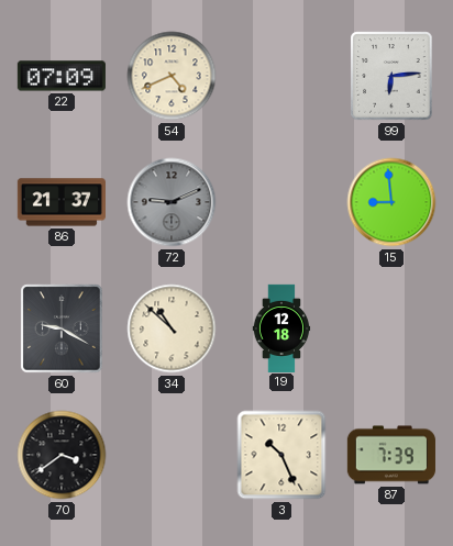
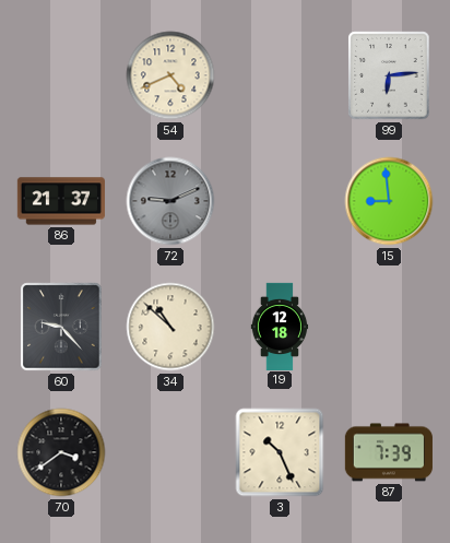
22: 07:09 -> none (62, 76)
60: 9:20 -> 9:23 (61, 327)
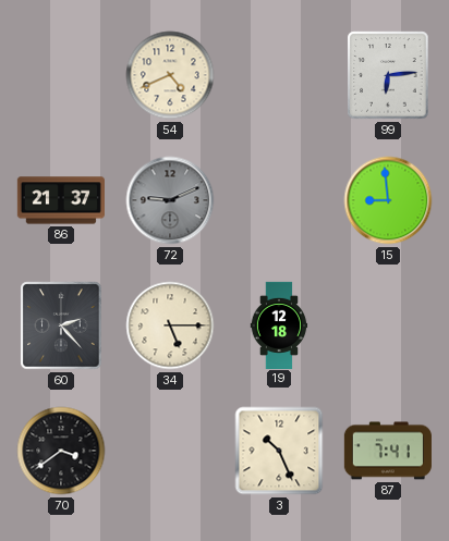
60: 9:23 -> 2:23 (61, 325)
34: 10:52 -> 5:15 (170, 325)
87: 7:39 -> 7:41 (388, 451)
